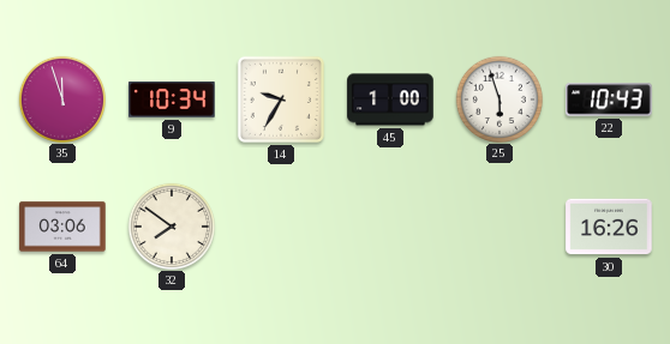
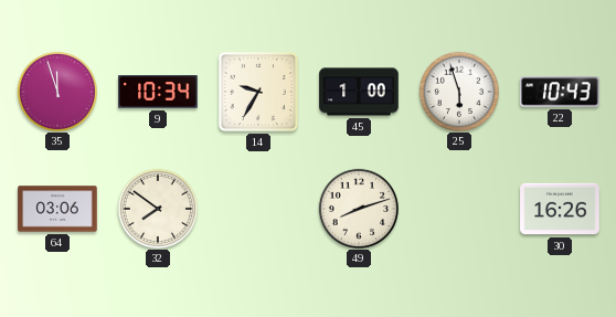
49: none -> 8:12 (358, 208)
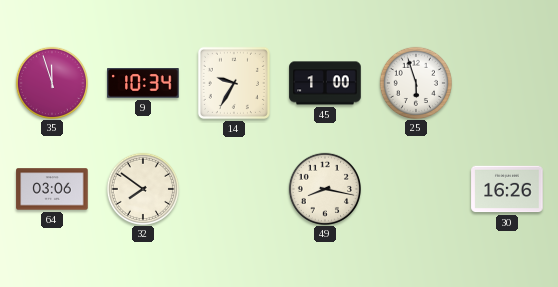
22: 10:43 -> none (560, 92)
49: 8:12 -> 8:17 (324, 188)
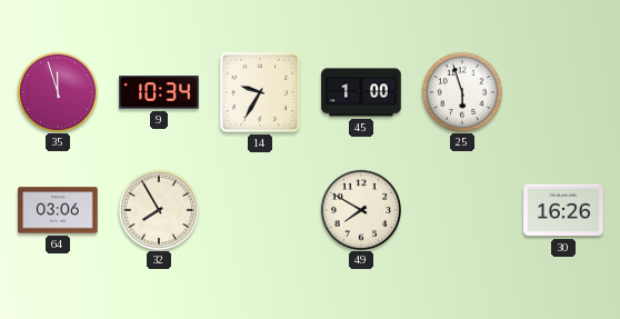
32: 7:51 -> 7:55 (158, 209)
49: 8:17 -> 7:50 (360, 209)
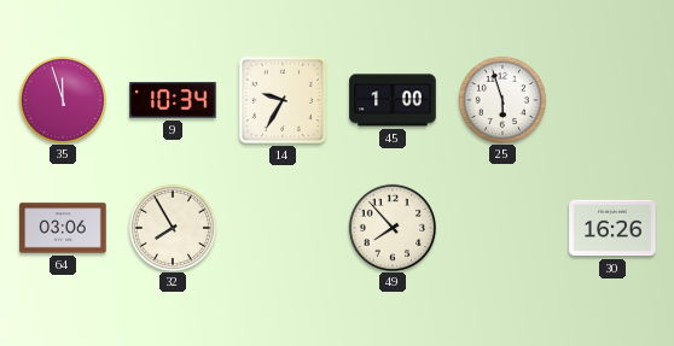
49: 7:50 -> 7:53 (391, 227)
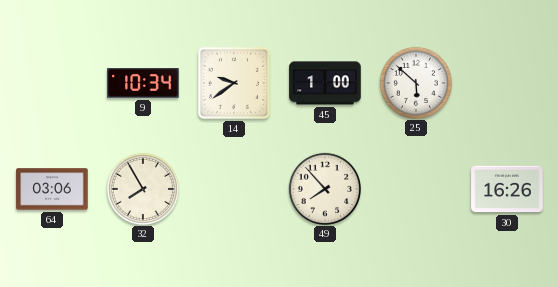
35: 11:57 -> none (62, 99)
14: 9:35 -> 9:39 (234, 83)
25: 5:57 -> 5:52 (415, 82)
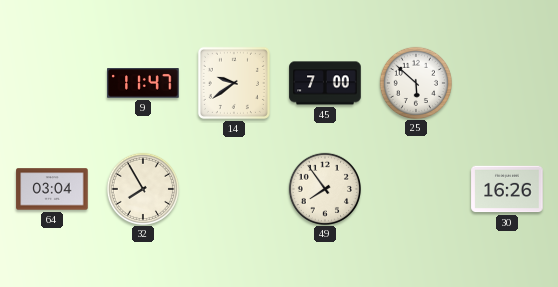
9: 10:34 -> 11:47 (143, 83)
45: 1:00 -> 7:00 (325, 83)
64: 03:06 -> 03:04 (52, 189)
49: 7:53 -> 7:54 (324, 188)
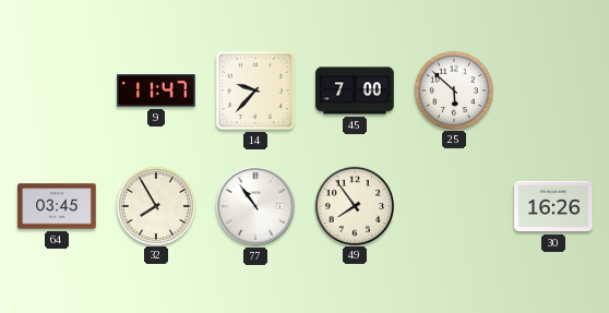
14: 9:39 -> 9:37 (255, 91)
64: 03:04 -> 03:45 (57, 206)
77: none -> 10:54 (255, 206)
